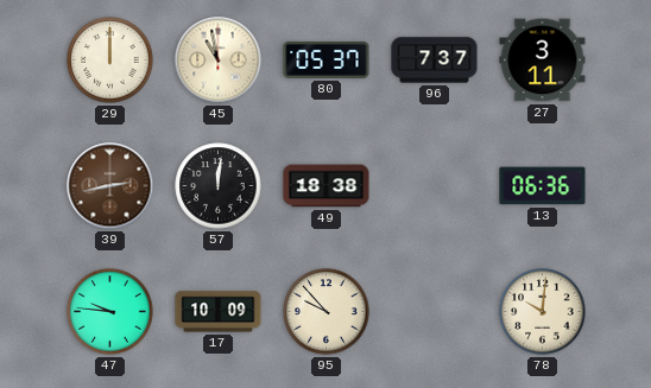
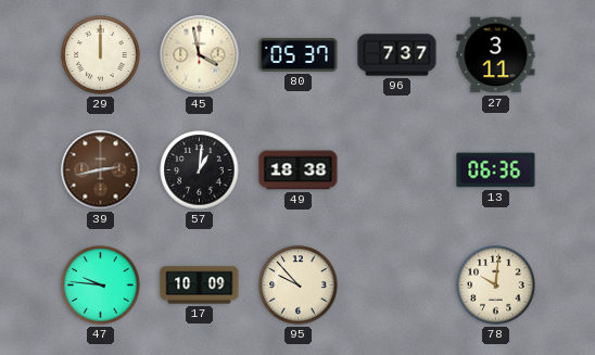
45: 10:58 -> 3:58 (200, 55)
57: 12:01 -> 1:01 (200, 170)
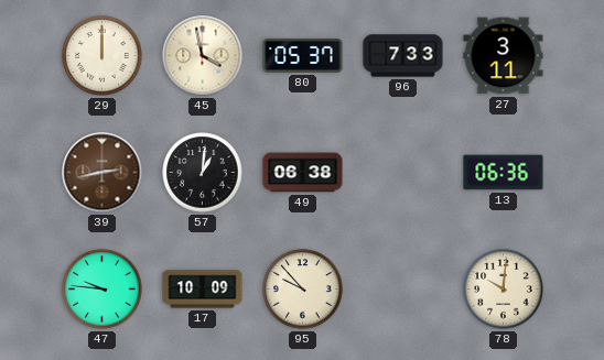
96: 7:37 -> 7:33 (403, 56)
49: 18:38 -> 06:38 (303, 173)
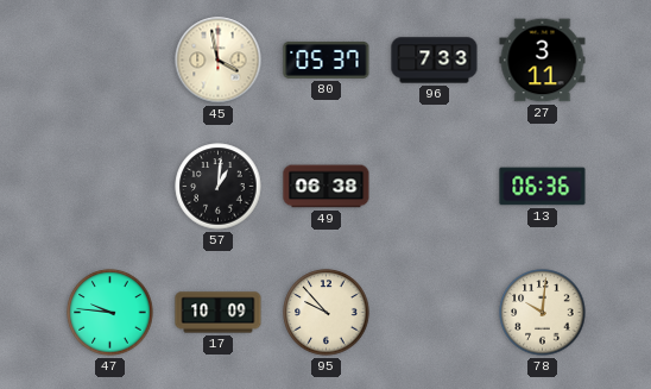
29: 12:00 -> none (103, 56)
39: 2:43 -> none (103, 173)
